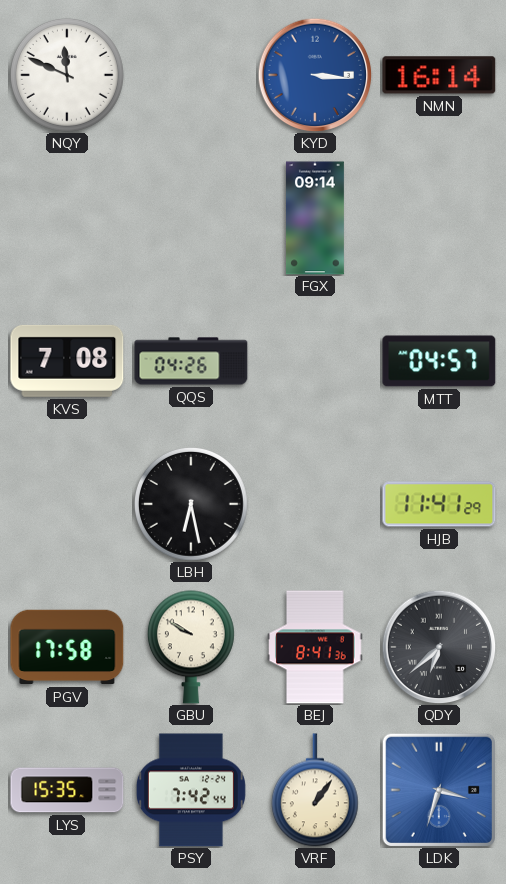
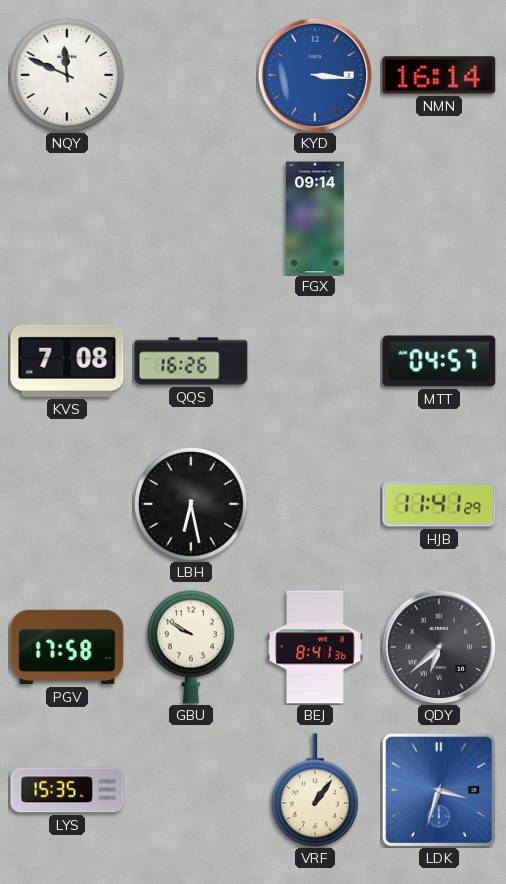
QQS: 04:26 -> 16:26 (191, 361)
PSY: 7:42 -> none (191, 790)
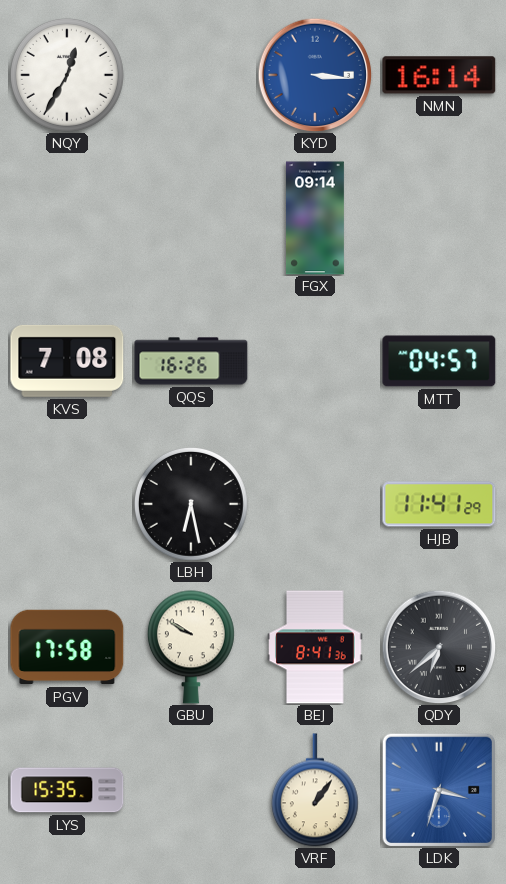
NQY: 11:49 -> 12:35 (67, 75)
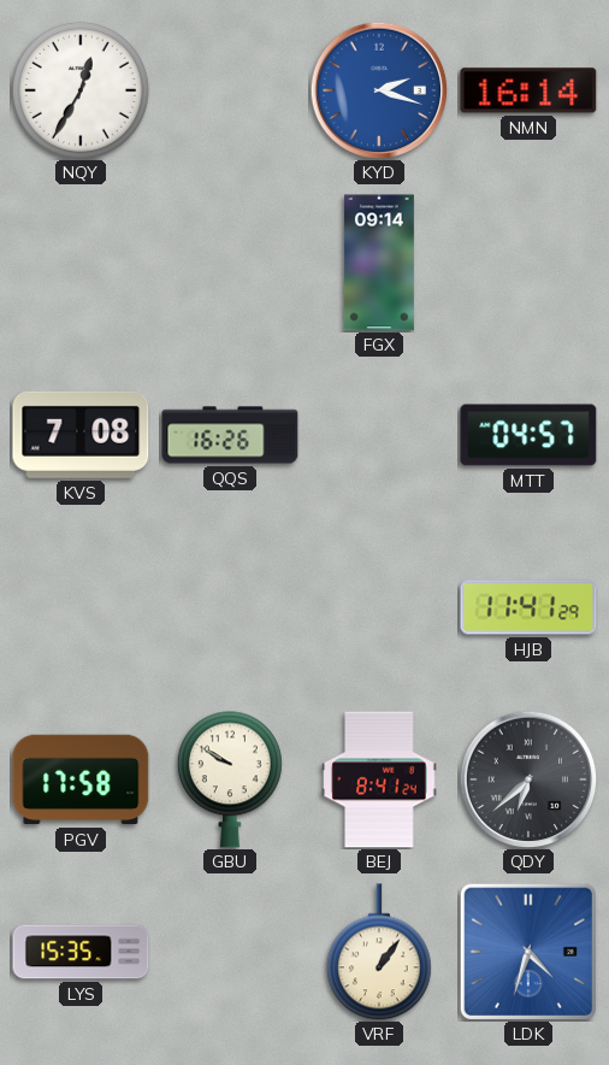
KYD: 3:16 -> 2:18 (379, 90)
LBH: 6:28 -> none (191, 504)
BEJ: 8:41:36 -> 8:41:24 (379, 779)
LDK: 3:33 -> 4:33 (527, 951)
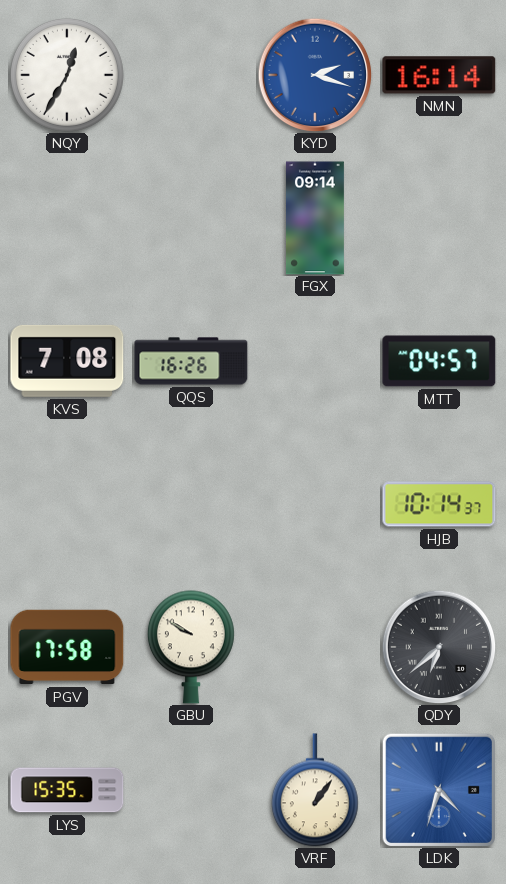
HJB: 11:41 -> 10:14 (439, 504)
BEJ: 8:41 -> none (379, 779)
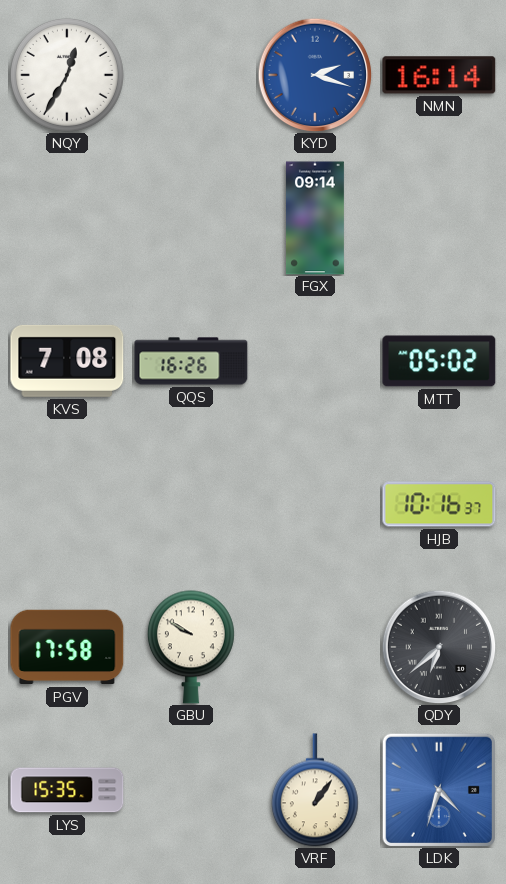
MTT: 04:57 -> 05:02 (439, 361)
HJB: 10:14 -> 10:16 (439, 504)
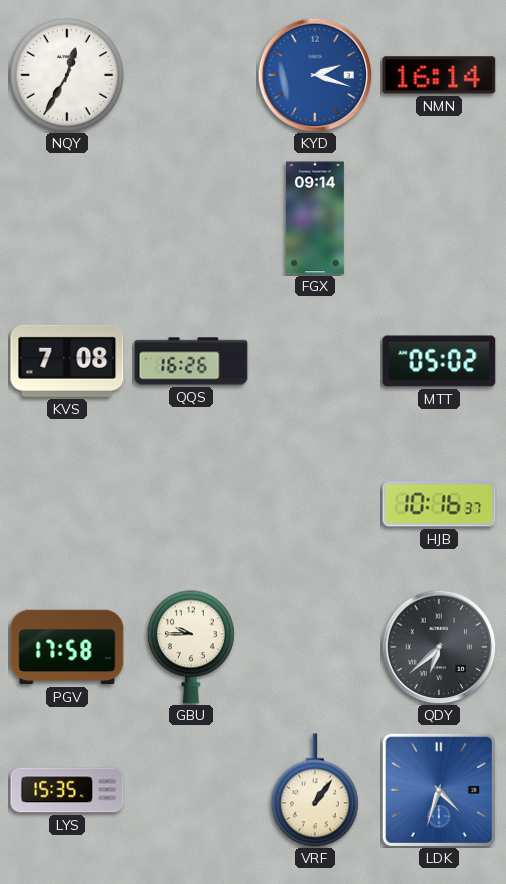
GBU: 9:50 -> 9:45 (191, 647)
